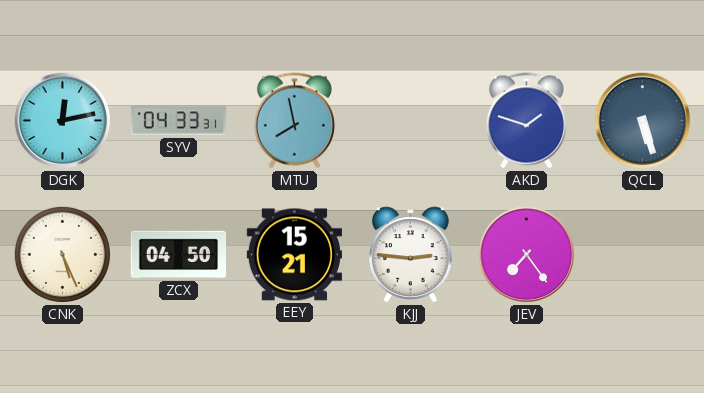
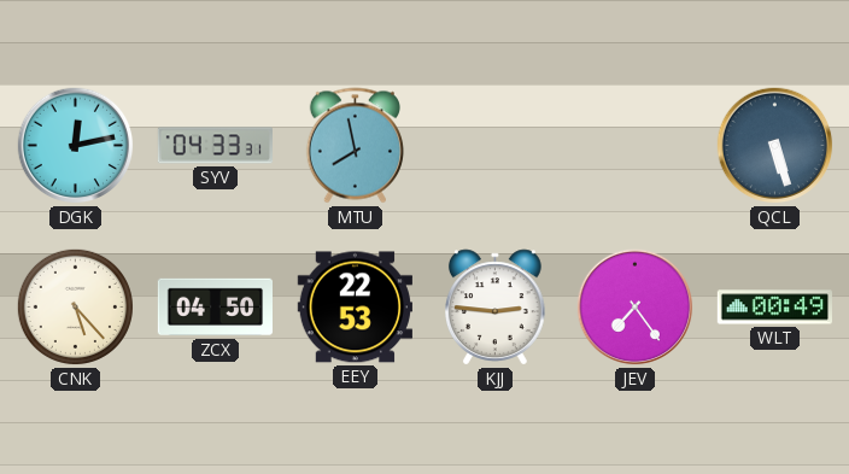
AKD: 1:48 -> none (526, 121)
CNK: 5:26 -> 5:23 (75, 306)
EEY: 15:21 -> 22:53 (355, 308)
WLT: none -> 00:49 (774, 308)
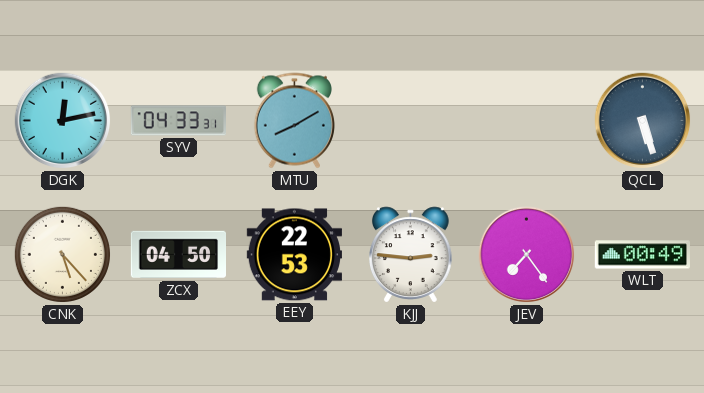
MTU: 7:58 -> 8:10 (294, 121)
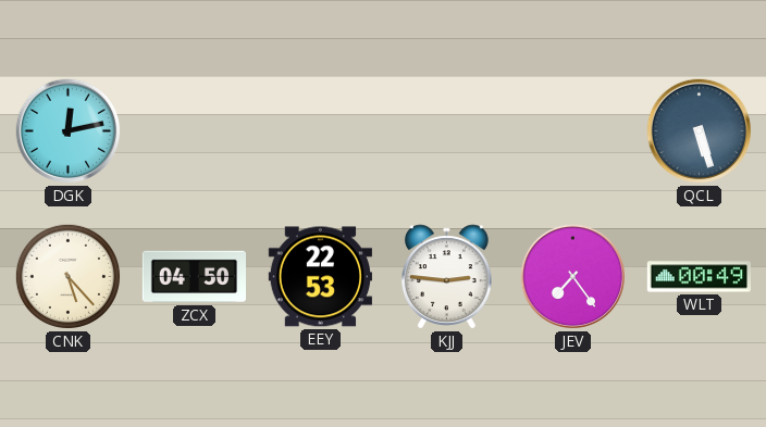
SYV: 04:33 -> none (179, 121)
MTU: 8:10 -> none (294, 121)
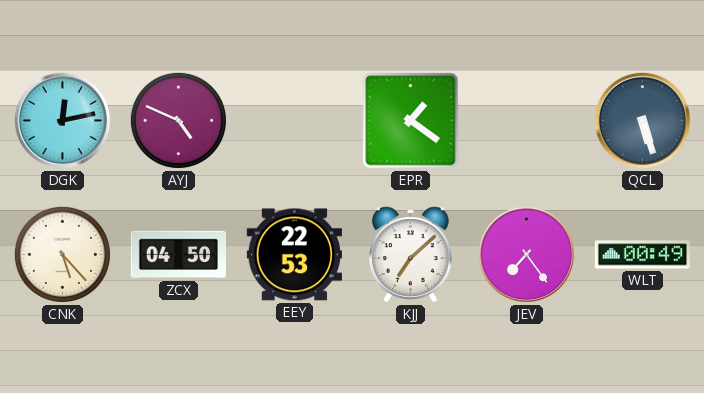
AYJ: none -> 4:49 (178, 120)
EPR: none -> 1:21 (411, 121)
KJJ: 2:46 -> 7:08 (411, 255)
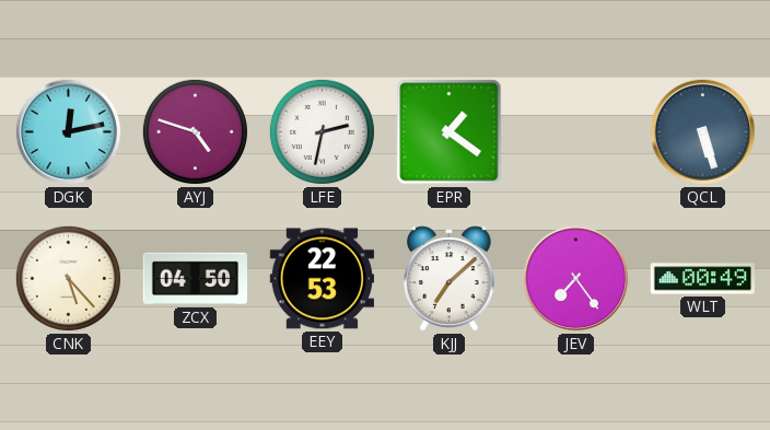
AYJ: 4:49 -> 4:48 (195, 131)
LFE: none -> 2:32 (322, 131)
